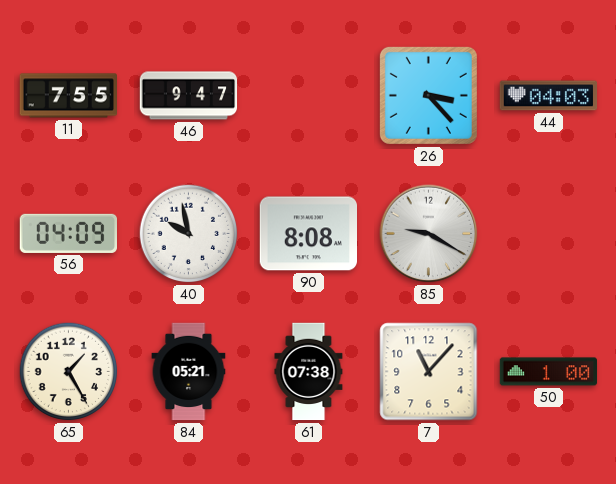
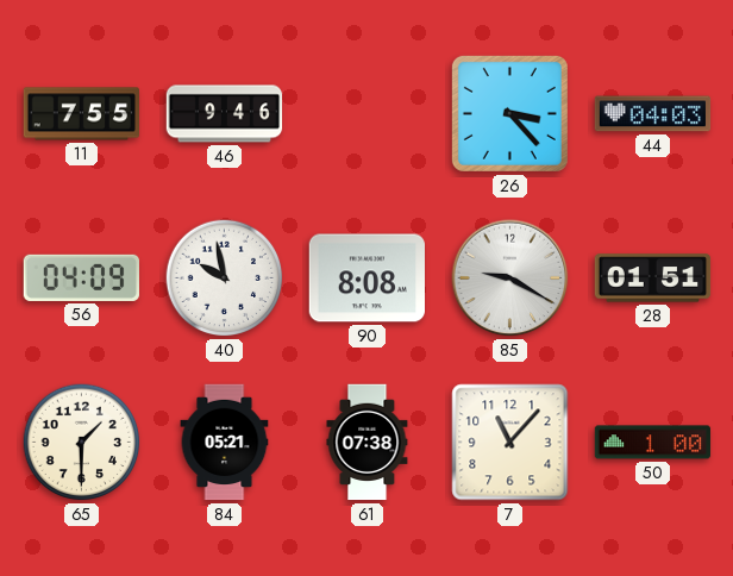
46: 9:47 -> 9:46 (225, 114)
28: none -> 01:51 (653, 278)
65: 1:25 -> 1:30 (82, 443)
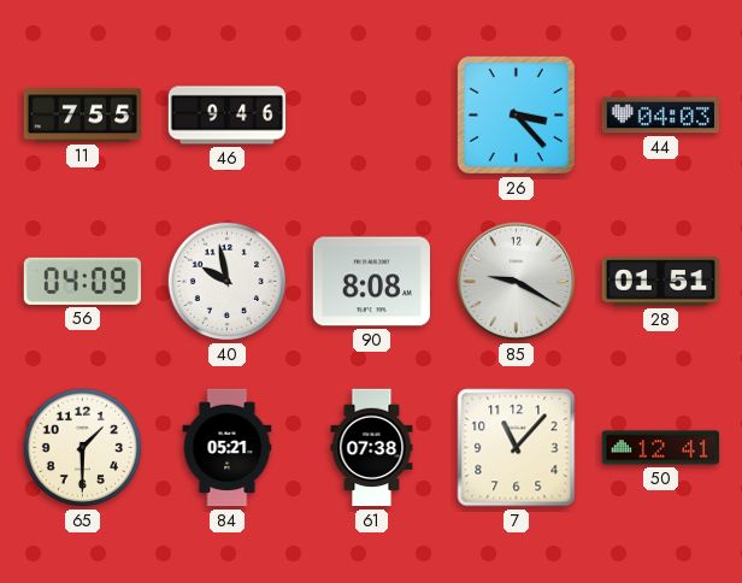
50: 1:00 -> 12:41 (661, 448)
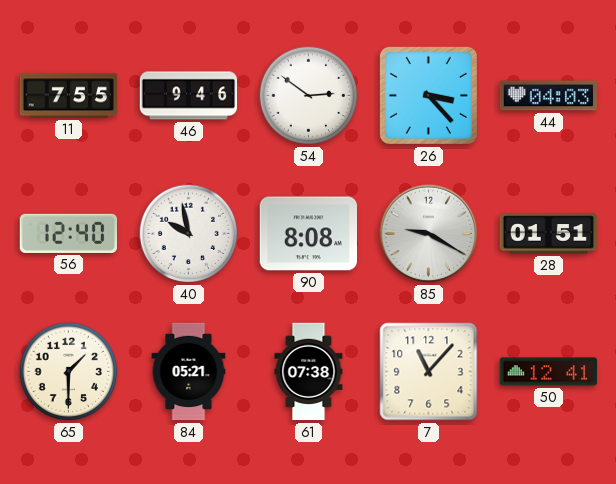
54: none -> 2:51 (309, 96)
56: 04:09 -> 12:40 (68, 233)
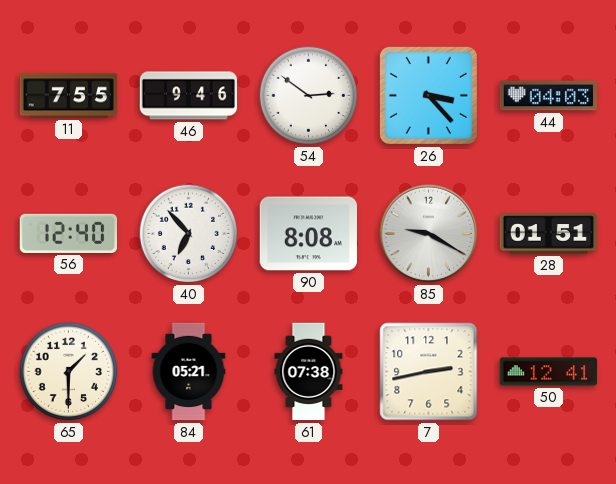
40: 9:58 -> 6:53 (189, 234)
7: 11:07 -> 2:43 (429, 372)
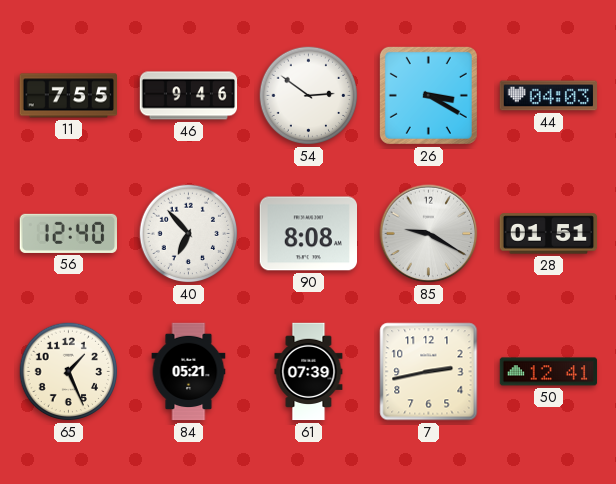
26: 3:23 -> 3:20 (428, 95)
65: 1:30 -> 1:26 (69, 372)
61: 07:38 -> 07:39 (309, 372)
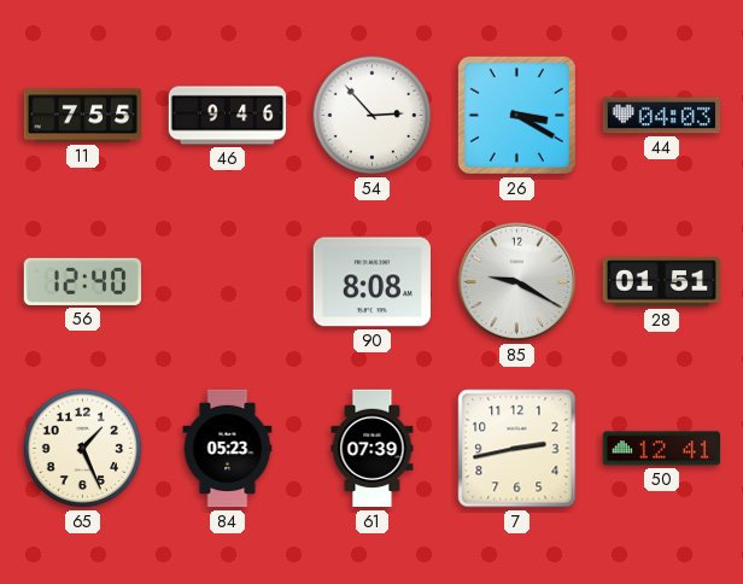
54: 2:51 -> 2:53 (373, 116)
40: 6:53 -> none (189, 234)
84: 05:21 -> 05:23 (228, 449)
